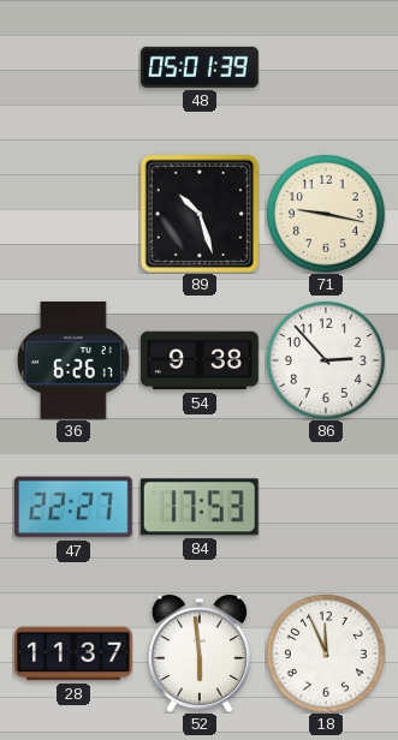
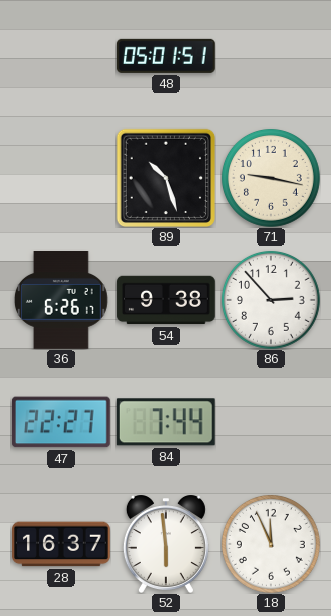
48: 05:01:39 -> 05:01:51 (166, 56)
84: 17:53 -> 7:44 (166, 422)
28: 11:37 -> 16:37 (62, 544)
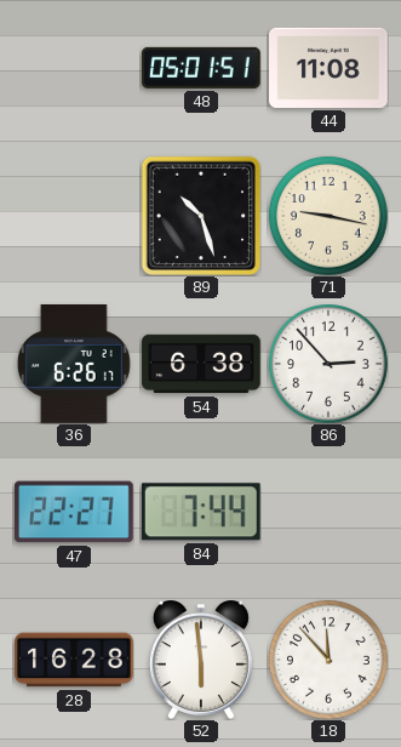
44: none -> 11:08 (330, 68)
54: 9:38 -> 6:38 (201, 364)
28: 16:37 -> 16:28 (75, 660)
18: 11:56 -> 11:53 (328, 660)
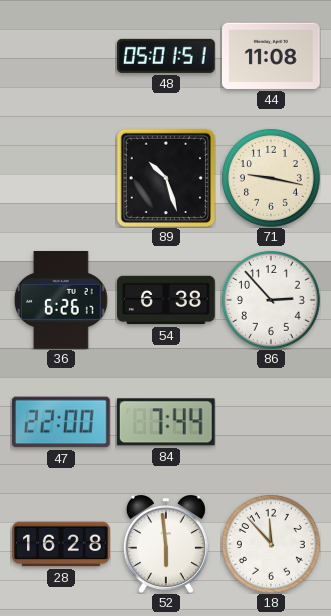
47: 22:27 -> 22:00 (61, 422)
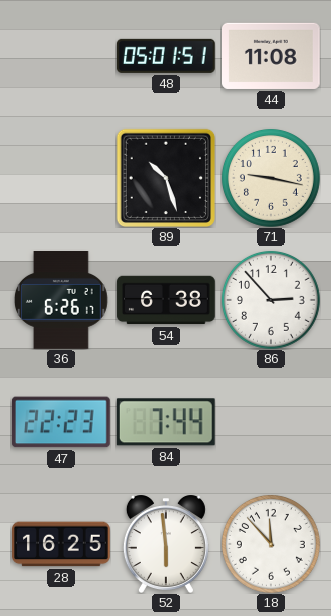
47: 22:00 -> 22:23 (61, 422)
28: 16:28 -> 16:25 (62, 544)
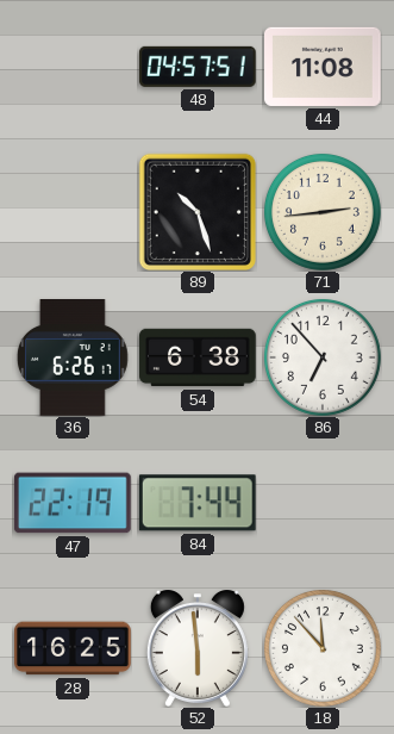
48: 05:01 -> 04:57 (198, 67)
71: 9:17 -> 2:44 (323, 212)
86: 2:53 -> 6:53 (323, 357)
47: 22:23 -> 22:19 (73, 503)
